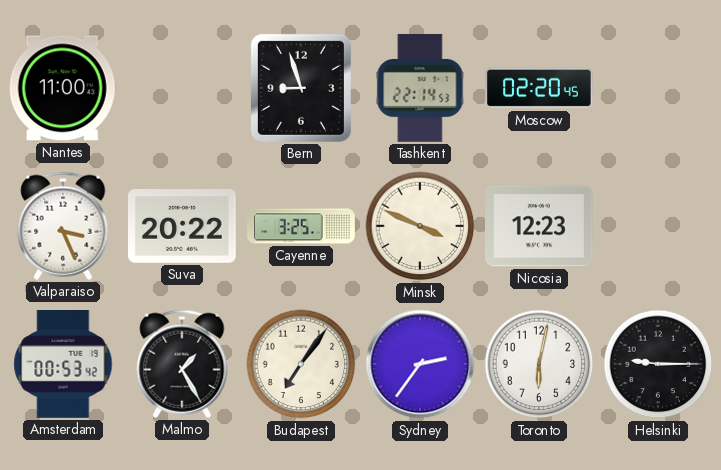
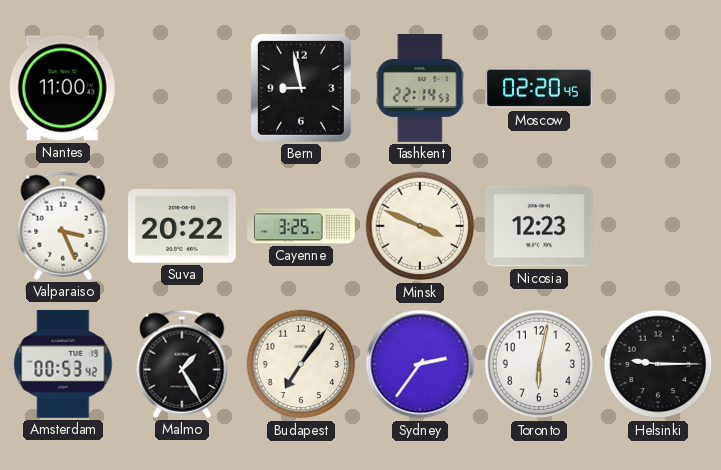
Bern: 8:57 -> 8:58 (301, 88)
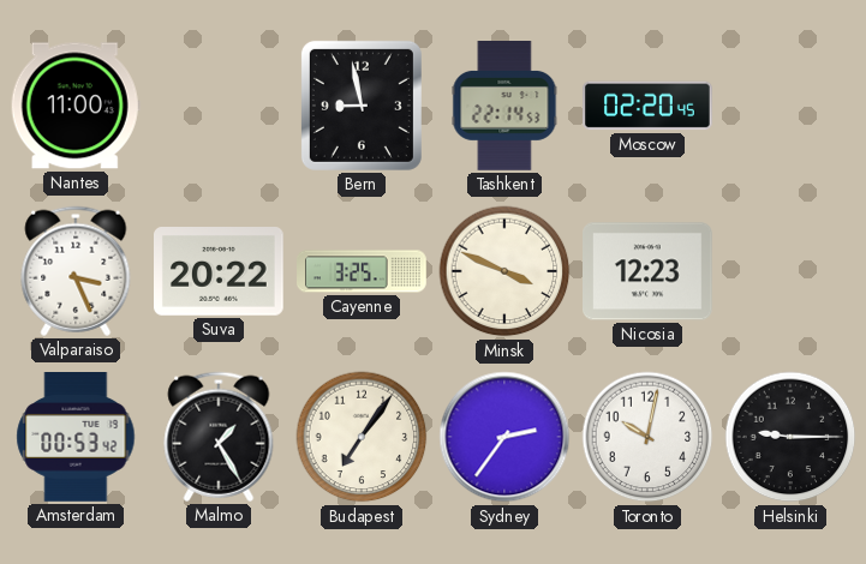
Toronto: 6:02 -> 10:02 (647, 437)
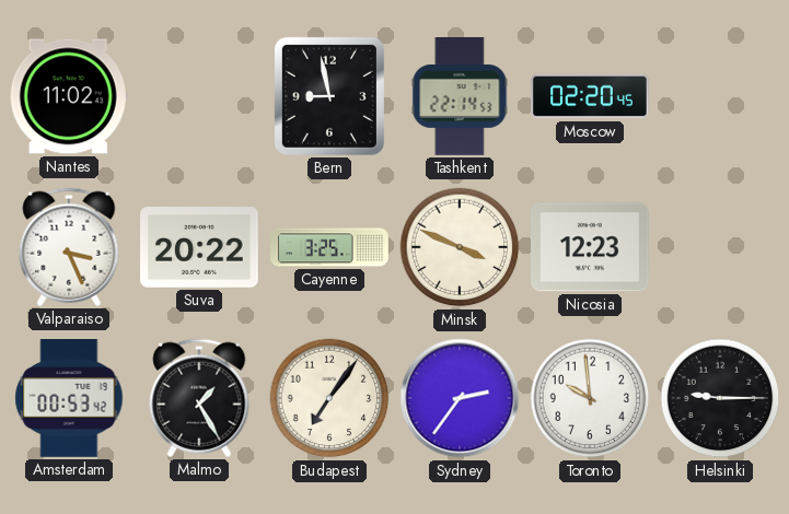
Nantes: 11:00 -> 11:02 (69, 96)
Toronto: 10:02 -> 9:59 (590, 398)
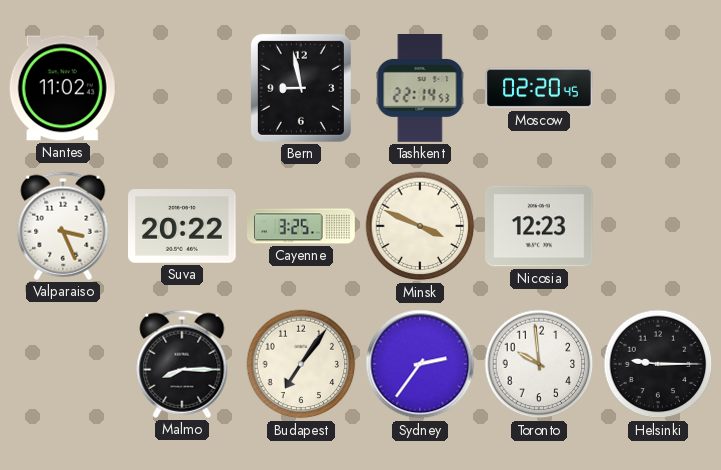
Amsterdam: 00:53 -> none (69, 399)
Malmo: 1:25 -> 8:15 (182, 364)
